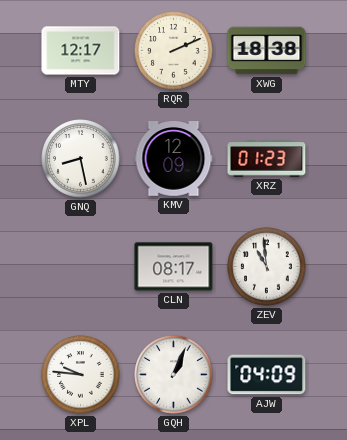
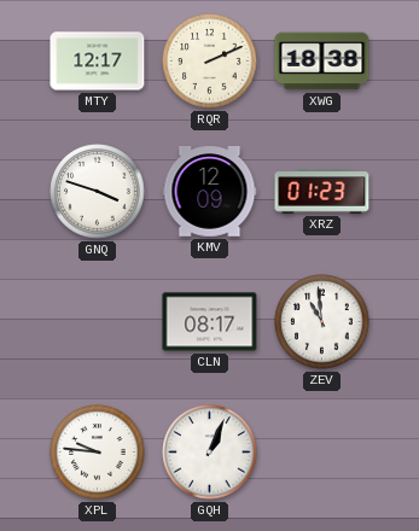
GNQ: 8:28 -> 3:48 (98, 192)
AJW: 04:09 -> none (267, 375)
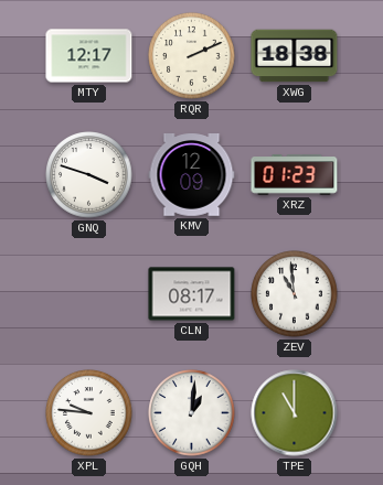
GQH: 1:04 -> 1:01 (192, 413)
TPE: none -> 11:00 (295, 413)
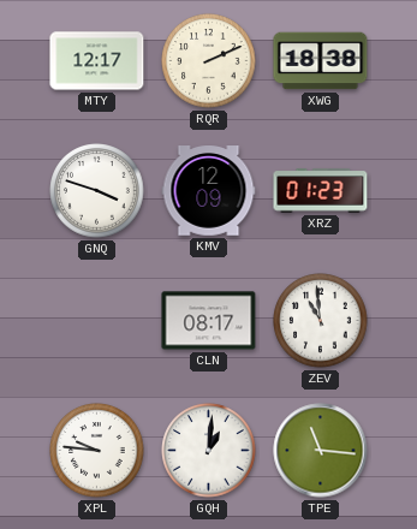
TPE: 11:00 -> 11:16 (321, 451)
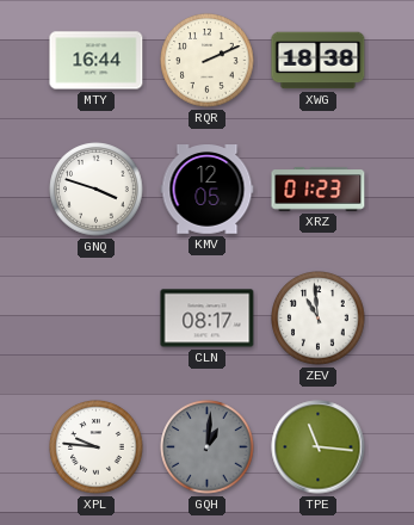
MTY: 12:17 -> 16:44 (97, 61)
KMV: 12:09 -> 12:05 (208, 190)
GQH dial: white -> grey (208, 447)
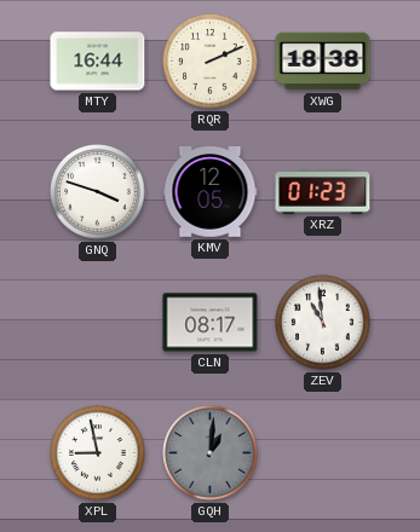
XPL: 9:46 -> 8:58 (98, 453)
TPE: 11:16 -> none (319, 447)
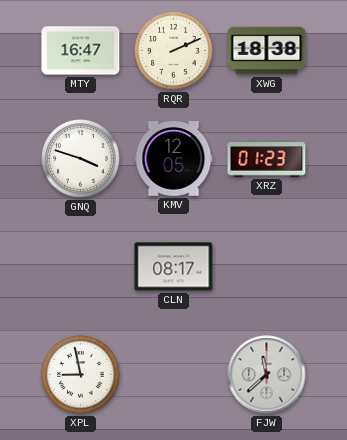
MTY: 16:44 -> 16:47 (81, 51)
ZEV: 10:59 -> none (323, 323)
GQH: 1:01 -> none (211, 453)
FJW: none -> 11:38 (267, 375)
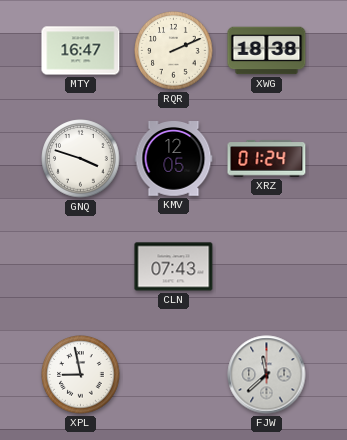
XRZ: 01:23 -> 01:24 (267, 159)
CLN: 08:17 -> 07:43 (174, 267)
